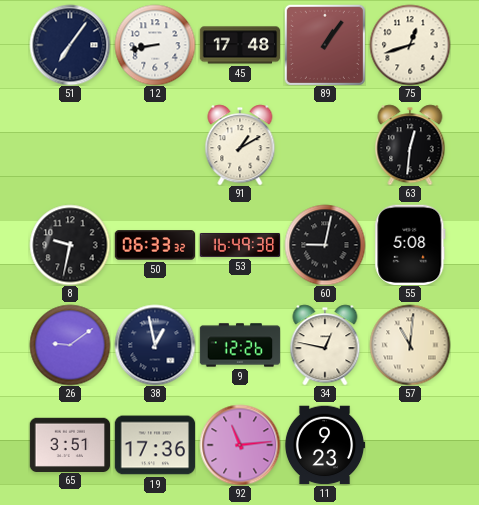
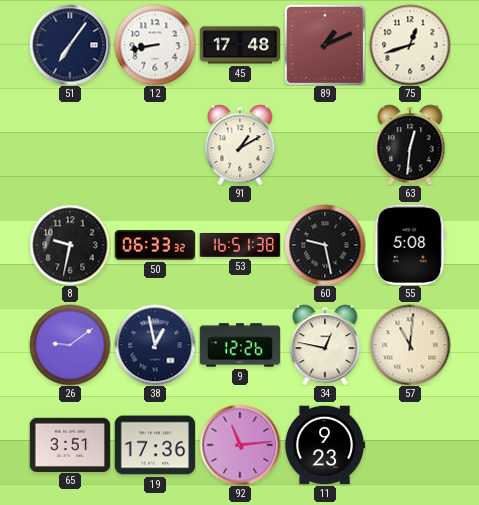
89: 1:06 -> 1:11 (325, 45)
53: 16:49 -> 16:51 (240, 245)
60: 9:02 -> 9:28 (325, 245)
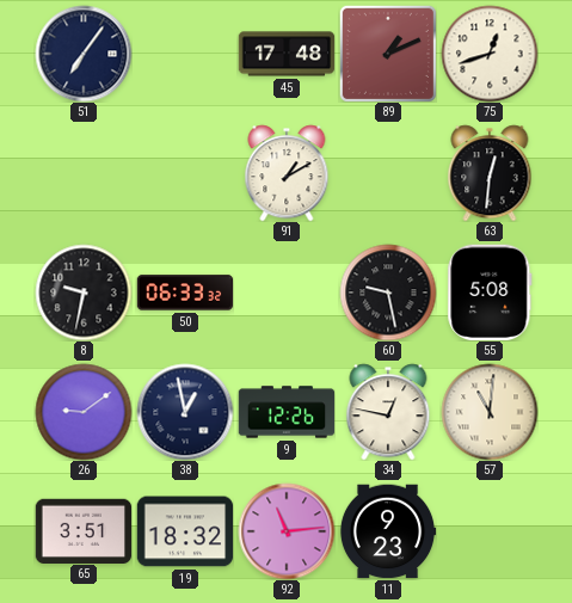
12: 8:43 -> none (155, 45)
53: 16:51 -> none (240, 245)
19: 17:36 -> 18:32 (185, 531)
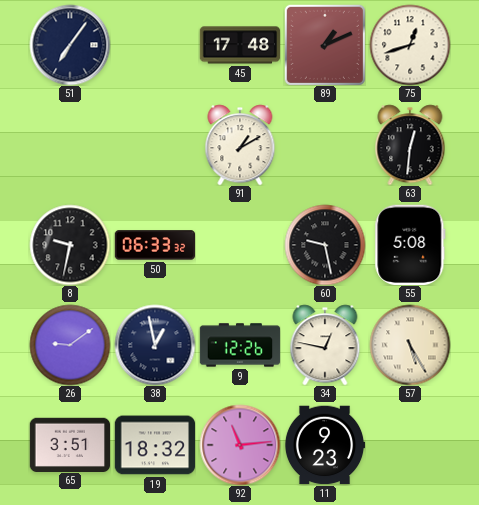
57: 11:01 -> 5:25 (410, 345)
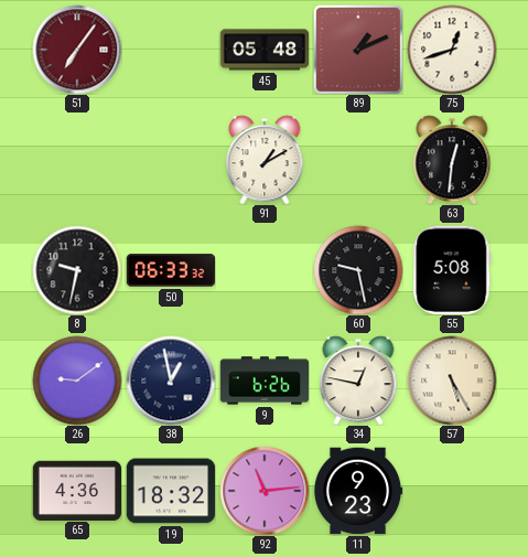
51 dial: navy -> burgundy (77, 50)
45: 17:48 -> 05:48 (265, 50)
9: 12:26 -> 6:26 (265, 381)
65: 3:51 -> 4:36 (77, 490)
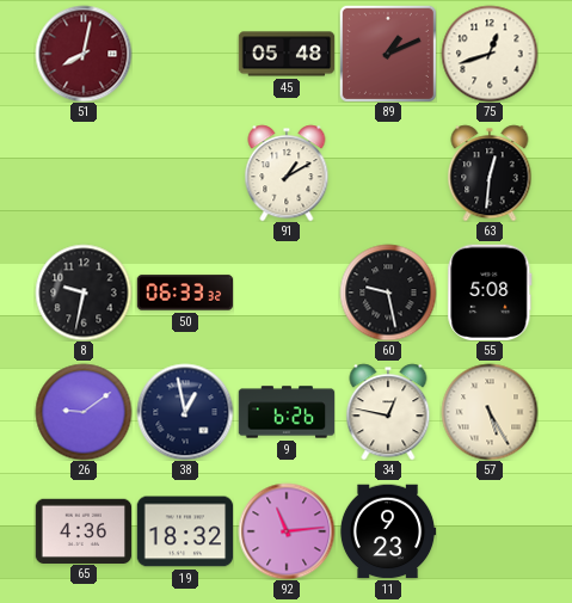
51: 7:06 -> 8:02 (84, 54)
